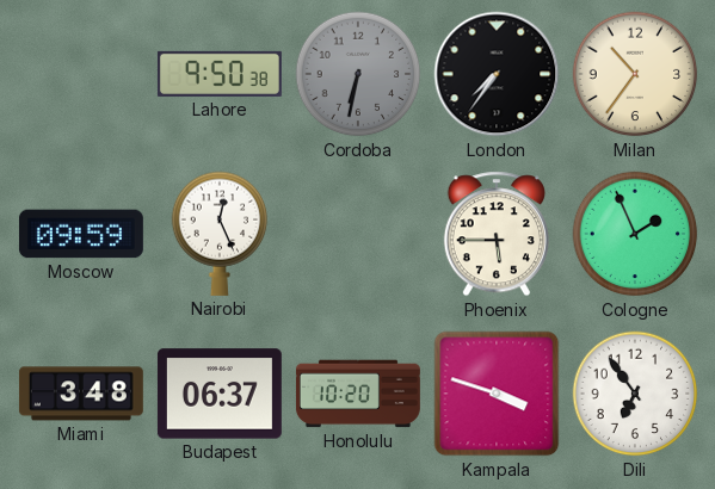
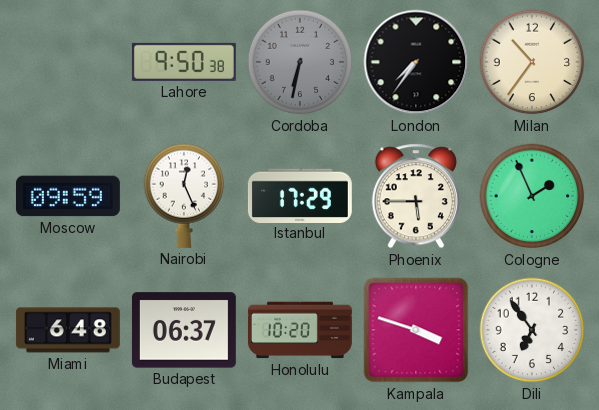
Istanbul: none -> 17:29 (300, 195)
Miami: 3:48 -> 6:48 (68, 330)
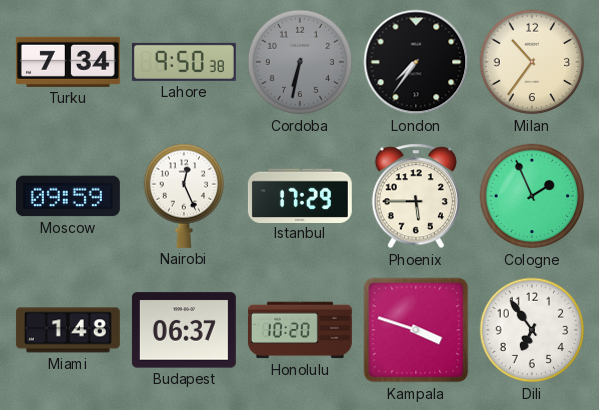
Turku: none -> 7:34 (68, 62)
Miami: 6:48 -> 1:48 (68, 330)
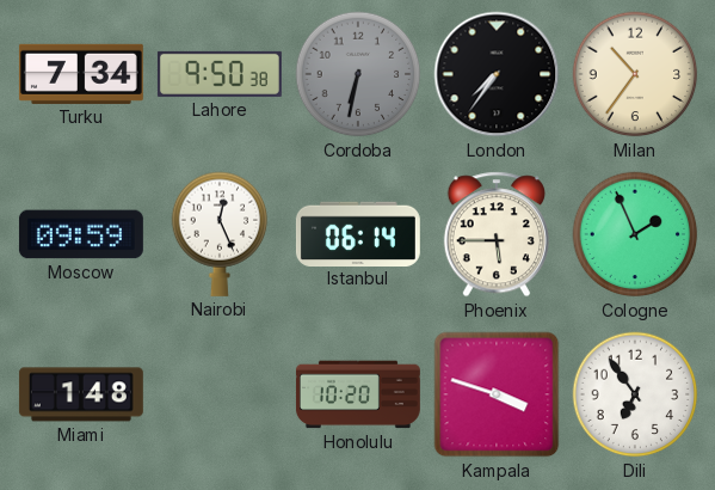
Istanbul: 17:29 -> 06:14 (358, 233)
Budapest: 06:37 -> none (184, 330)
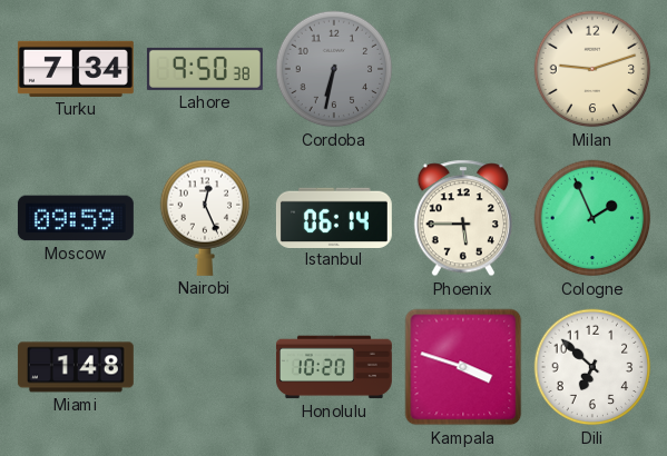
London: 7:36 -> none (497, 74)
Milan: 10:36 -> 9:12 (592, 69)
Dili: 6:54 -> 6:52 (592, 367)
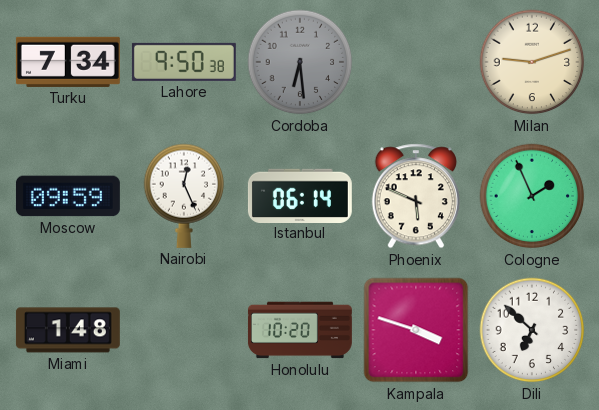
Cordoba: 6:32 -> 6:29 (300, 62)
Phoenix: 5:45 -> 5:49 (416, 196)
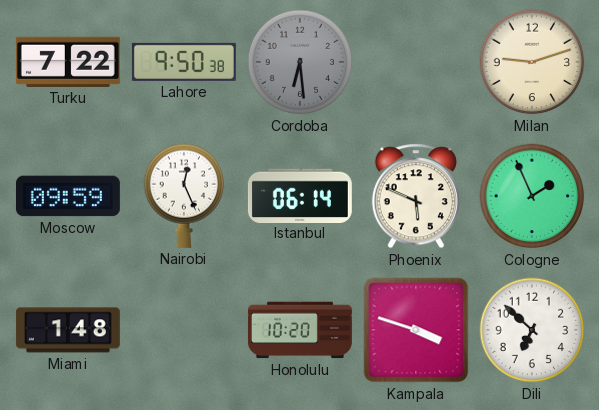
Turku: 7:34 -> 7:22 (68, 62)
